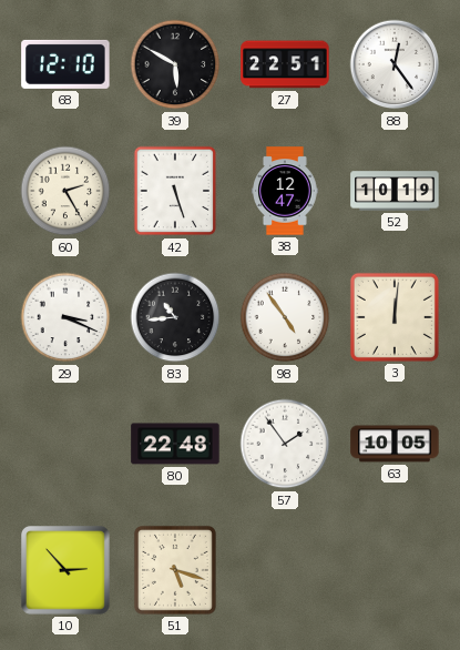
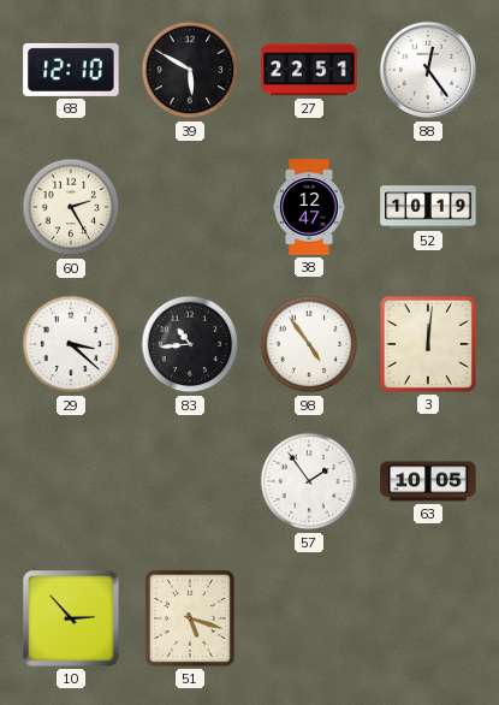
42: 5:27 -> none (175, 191)
29: 3:19 -> 3:22 (71, 344)
80: 22:48 -> none (175, 444)
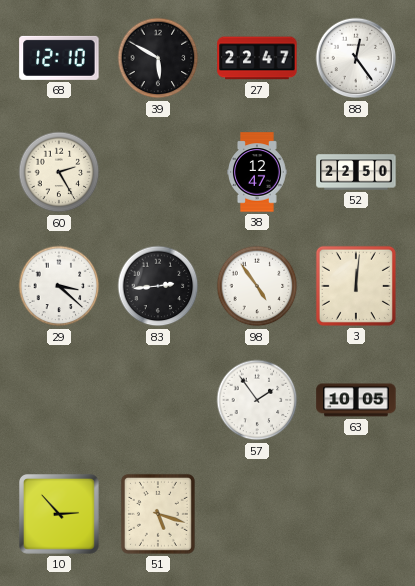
27: 22:51 -> 22:47 (257, 58)
52: 10:19 -> 22:50 (356, 172)
83: 10:44 -> 2:44 (158, 286)
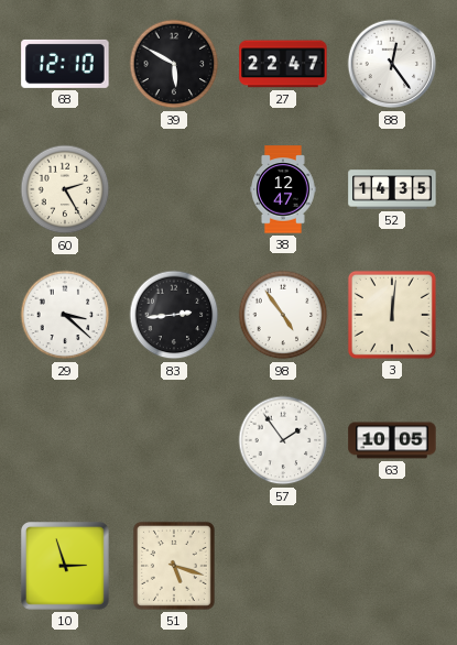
52: 22:50 -> 14:35 (392, 189)
10: 2:53 -> 2:57 (66, 567)
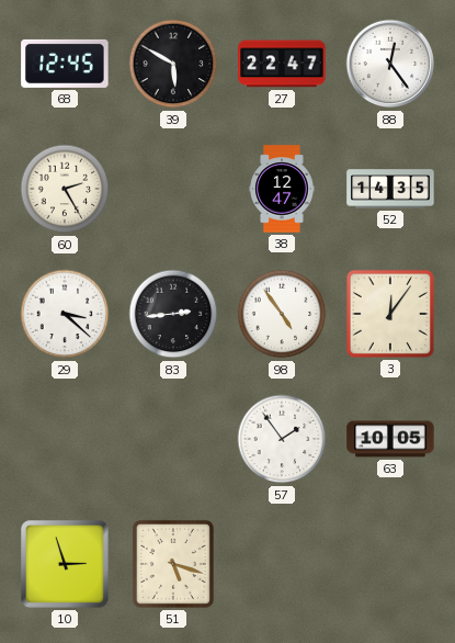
68: 12:10 -> 12:45 (65, 64)
3: 12:01 -> 12:06 (390, 314)
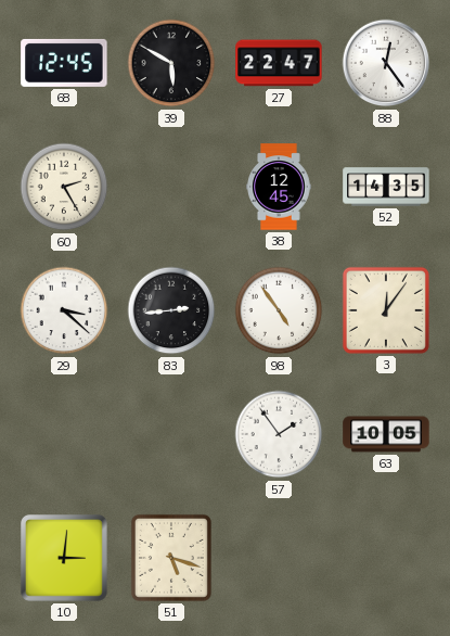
38: 12:47 -> 12:45 (279, 187)
10: 2:57 -> 3:01 (65, 559)
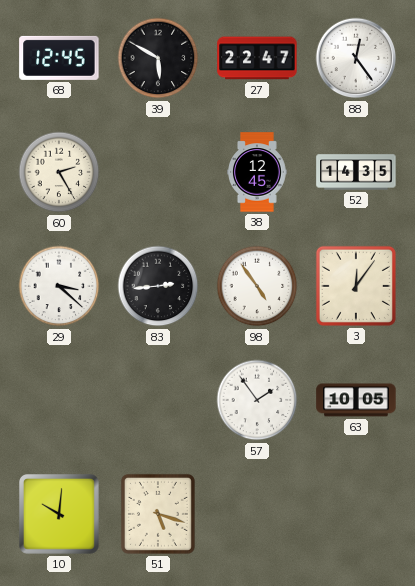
10: 3:01 -> 10:01 (60, 515)
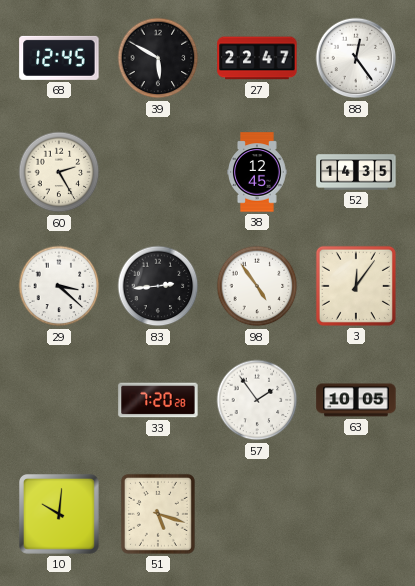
33: none -> 7:20 (158, 400)
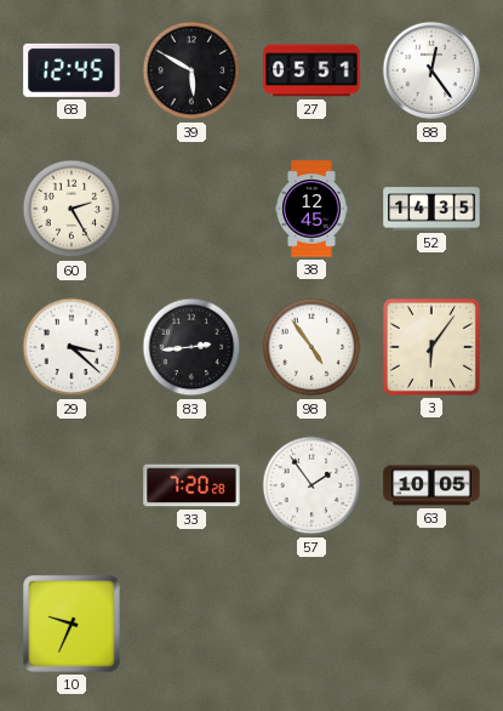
27: 22:47 -> 05:51 (311, 70)
3: 12:06 -> 6:06 (431, 347)
10: 10:01 -> 9:34 (73, 625)
51: 5:18 -> none (158, 514)
